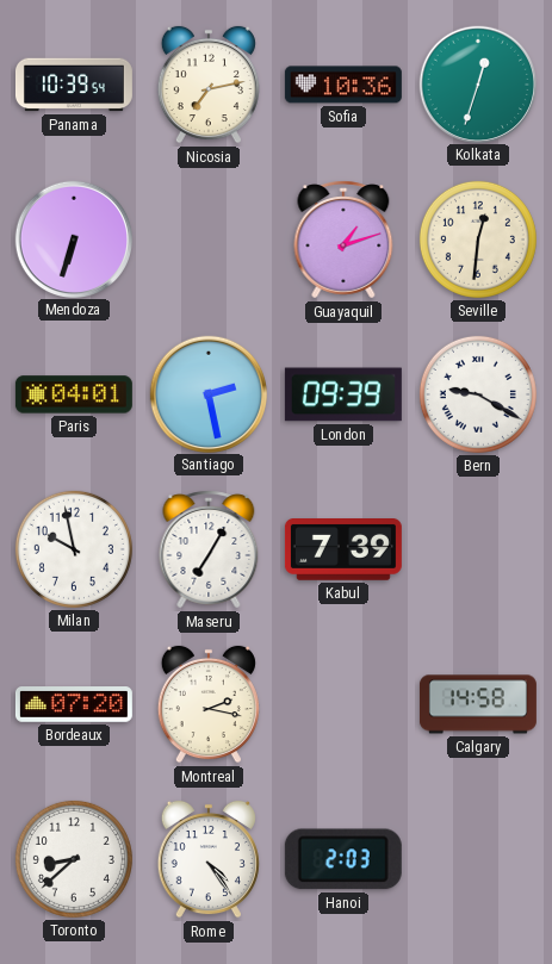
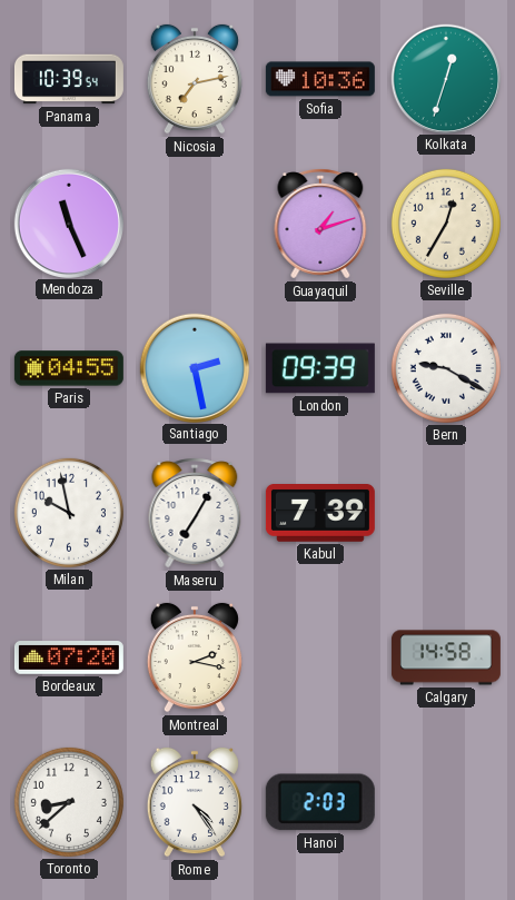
Mendoza: 6:33 -> 11:26 (68, 222)
Seville: 12:31 -> 12:35 (446, 224)
Paris: 04:01 -> 04:55 (69, 368)
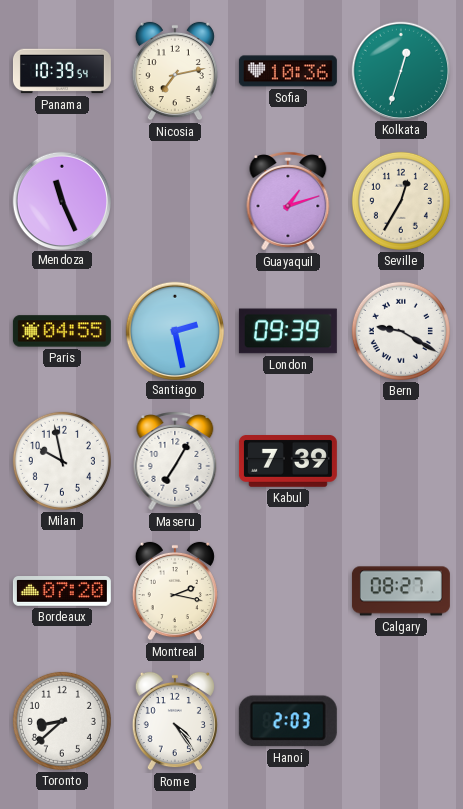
Calgary: 14:58 -> 08:27 (401, 591)
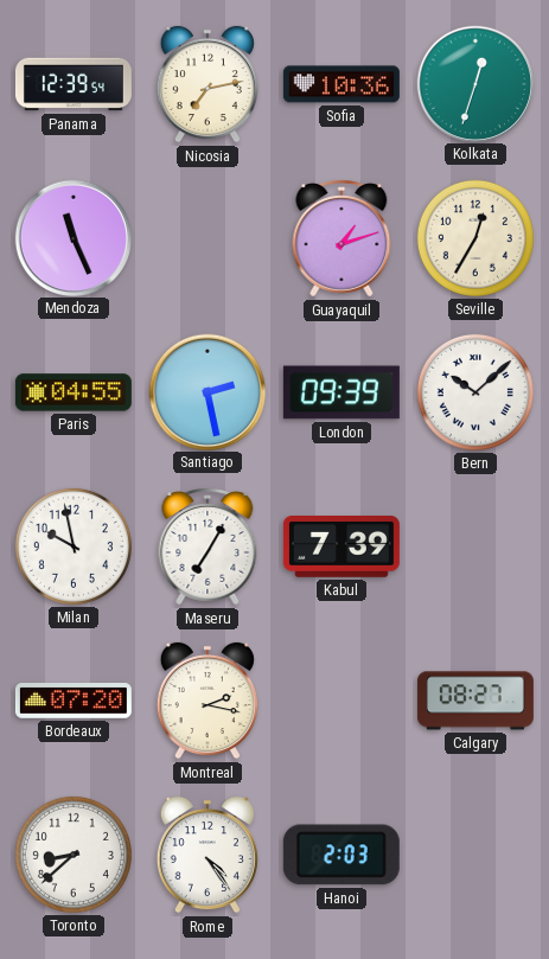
Panama: 10:39 -> 12:39 (74, 84)
Bern: 9:20 -> 10:08 (475, 392)
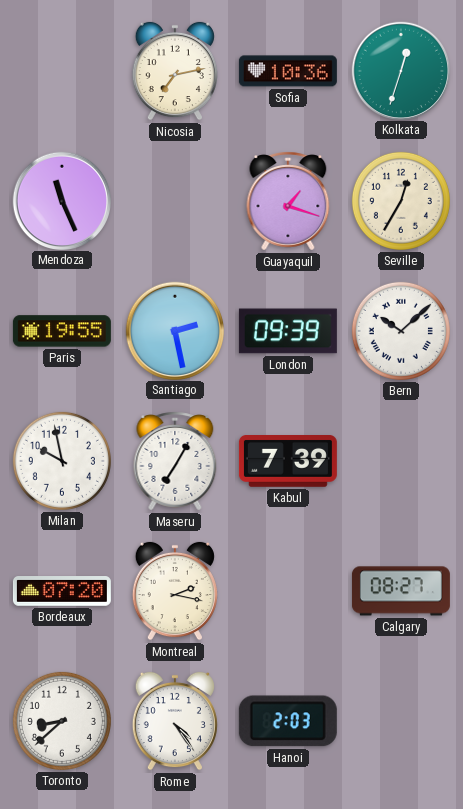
Panama: 12:39 -> none (74, 84)
Guayaquil: 1:12 -> 1:18 (288, 201)
Paris: 04:55 -> 19:55 (62, 331)
